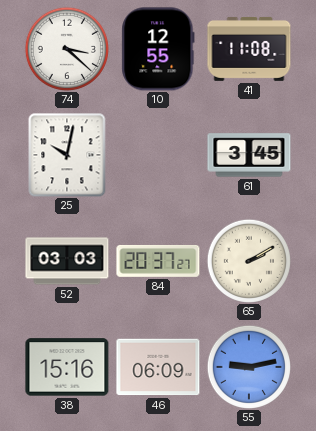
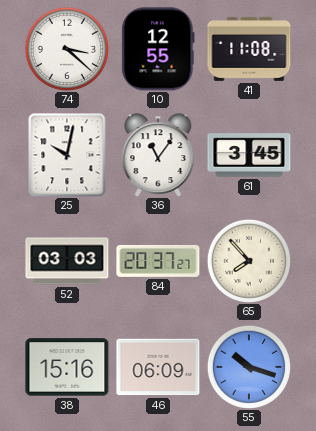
36: none -> 11:06 (158, 155)
65: 2:10 -> 7:53 (248, 260)
55: 9:13 -> 10:18 (248, 366)
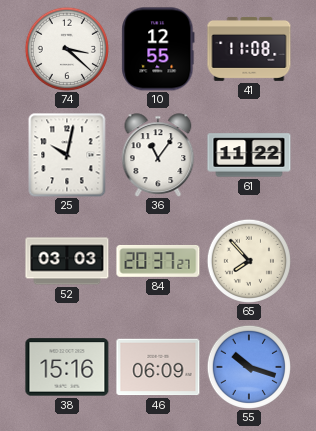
61: 3:45 -> 11:22 (249, 155)
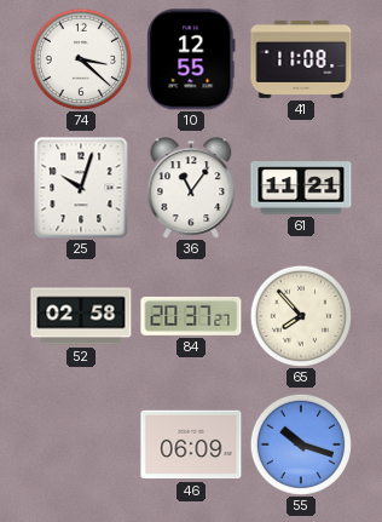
25: 10:02 -> 10:03 (81, 188)
61: 11:22 -> 11:21 (301, 188)
52: 03:03 -> 02:58 (81, 316)
38: 15:16 -> none (67, 367)
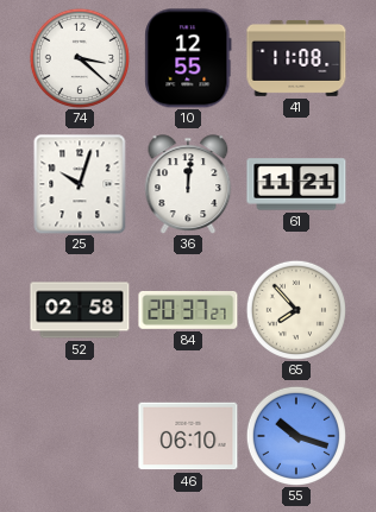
36: 11:06 -> 12:01 (188, 184)
46: 06:09 -> 06:10 (188, 436)
